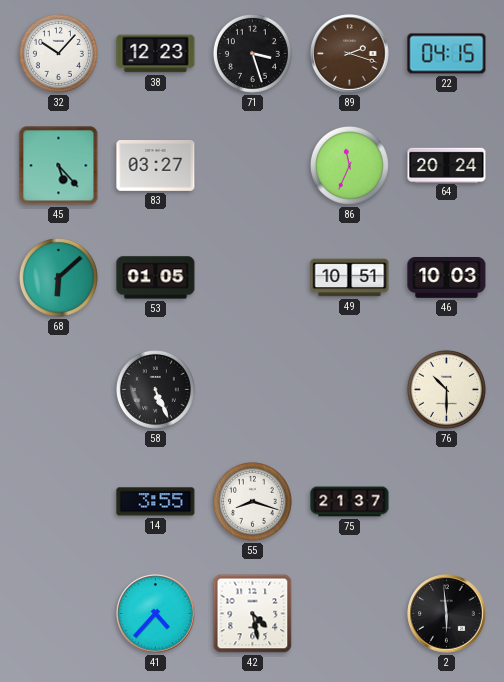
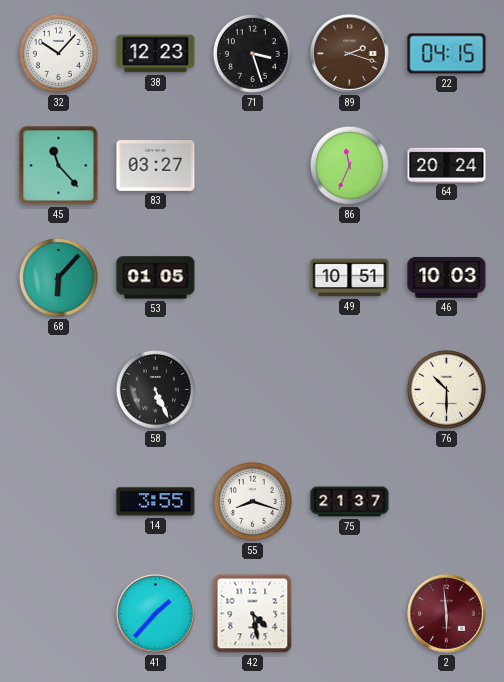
45: 5:23 -> 11:23 (59, 166)
68: 6:08 -> 6:07 (58, 277)
41: 4:37 -> 1:37 (156, 614)
2 dial: black -> burgundy (447, 614)
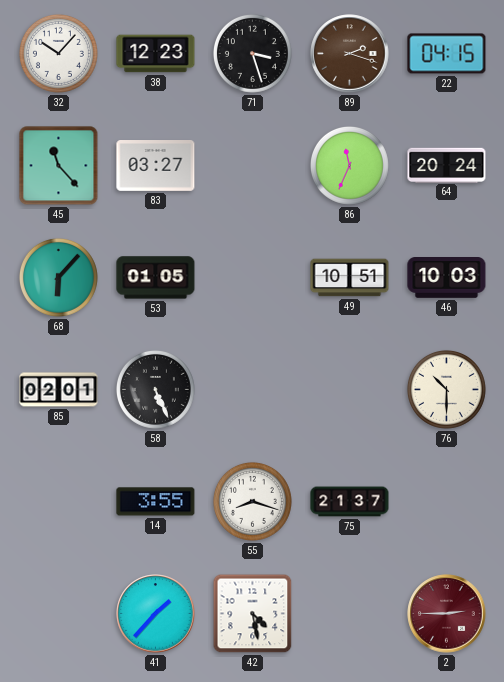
85: none -> 02:01 (59, 390)
2: 5:59 -> 2:45 (447, 614)
